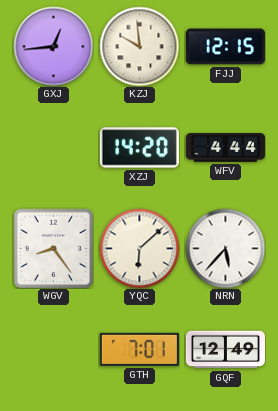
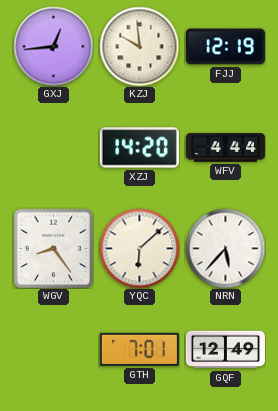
FJJ: 12:15 -> 12:19 (225, 47)
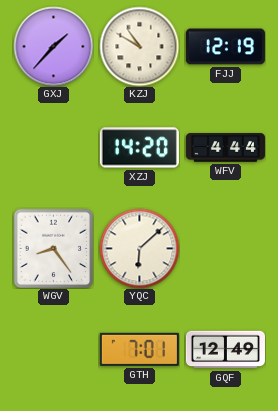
GXJ: 12:44 -> 1:37 (53, 46)
KZJ: 9:59 -> 10:50 (139, 46)
NRN: 5:37 -> none (225, 248)
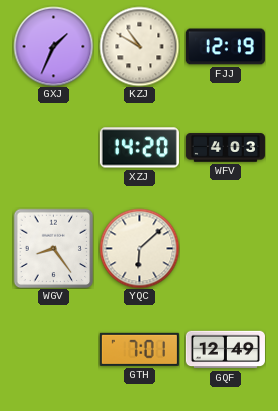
GXJ: 1:37 -> 1:34 (53, 46)
WFV: 4:44 -> 4:03 (225, 148)
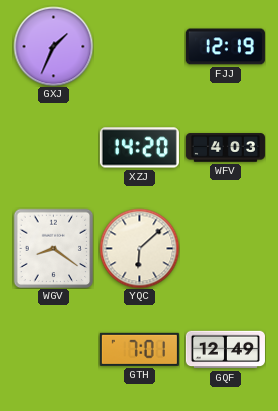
KZJ: 10:50 -> none (139, 46)
WGV: 8:24 -> 8:21 (53, 248)
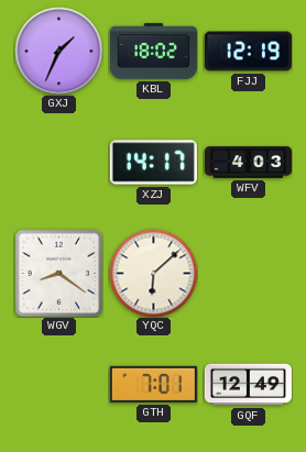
KBL: none -> 18:02 (153, 51)
XZJ: 14:20 -> 14:17 (153, 163)
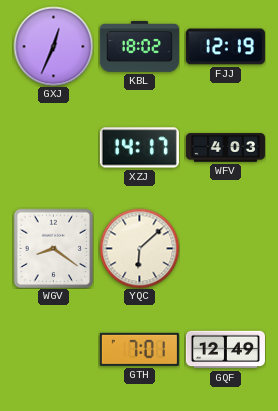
GXJ: 1:34 -> 12:34 (53, 46)
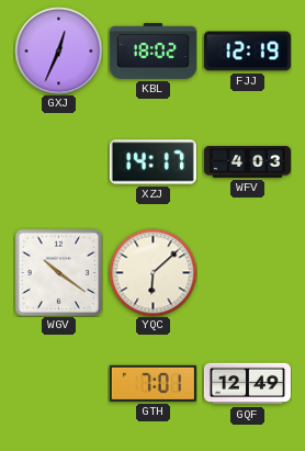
WGV: 8:21 -> 10:21 (58, 272)
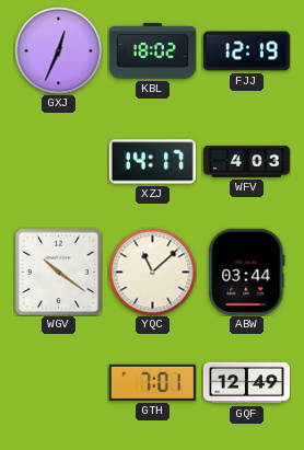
YQC: 6:08 -> 11:08 (152, 272)
ABW: none -> 03:44 (247, 272)
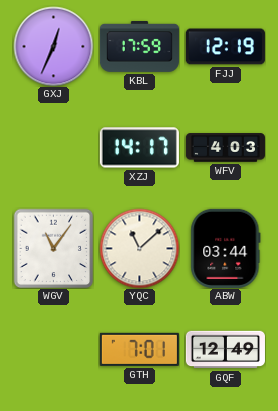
KBL: 18:02 -> 17:59 (139, 46)
WGV: 10:21 -> 11:06 (53, 248)
